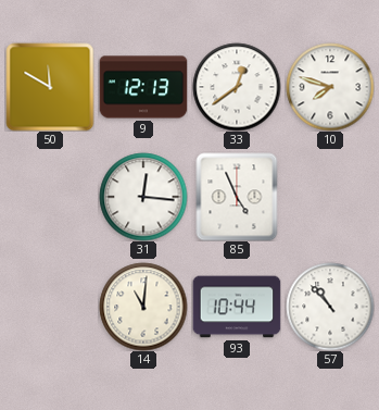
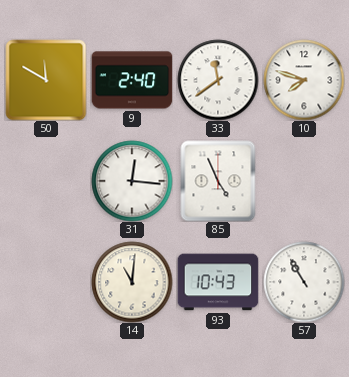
9: 12:13 -> 2:40 (132, 80)
33: 12:39 -> 11:39 (218, 80)
93: 10:44 -> 10:43 (218, 282)
57: 10:53 -> 10:55 (304, 282)
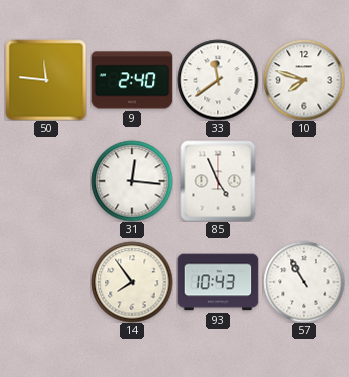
50: 11:50 -> 11:46 (46, 80)
14: 11:01 -> 7:54 (132, 282)
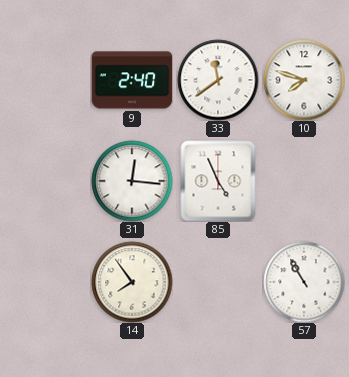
50: 11:46 -> none (46, 80)
93: 10:43 -> none (218, 282)
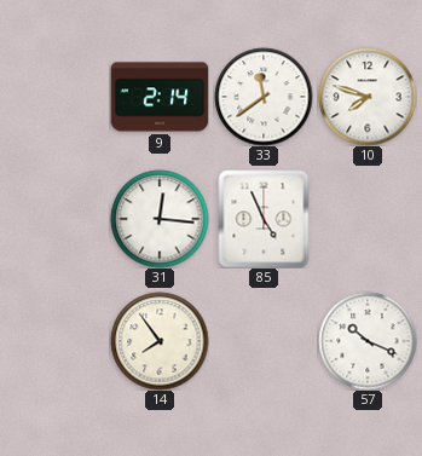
9: 2:40 -> 2:14 (160, 97)
57: 10:55 -> 10:19 (368, 341)
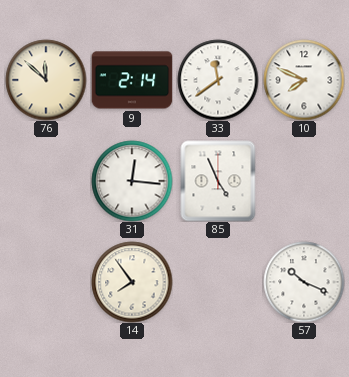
76: none -> 11:52 (46, 80)
10: 7:48 -> 7:49 (304, 80)
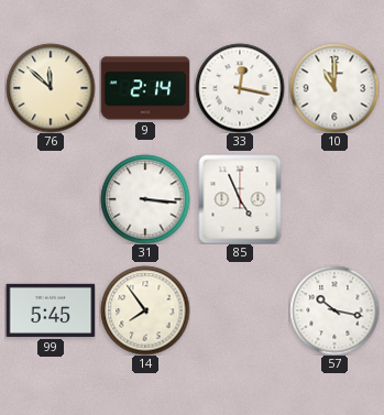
33: 11:39 -> 12:17 (240, 88)
10: 7:49 -> 11:00 (334, 88)
31: 12:16 -> 3:16 (145, 199)
99: none -> 5:45 (51, 310)
57: 10:19 -> 10:17 (334, 310)
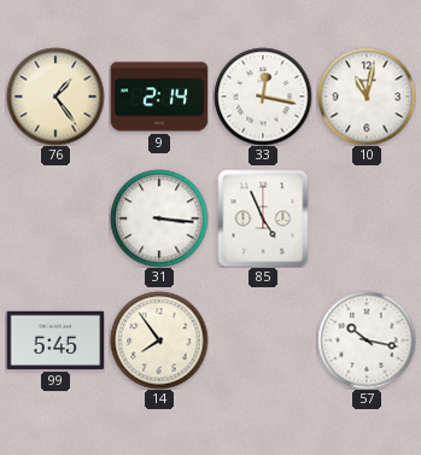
76: 11:52 -> 1:24 (55, 97)
10: 11:00 -> 11:02 (367, 97)
